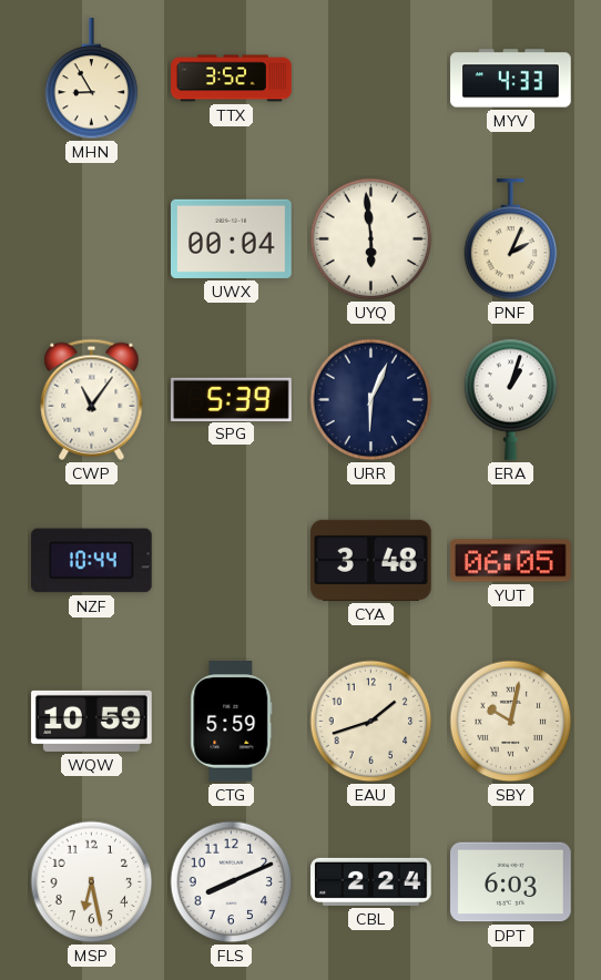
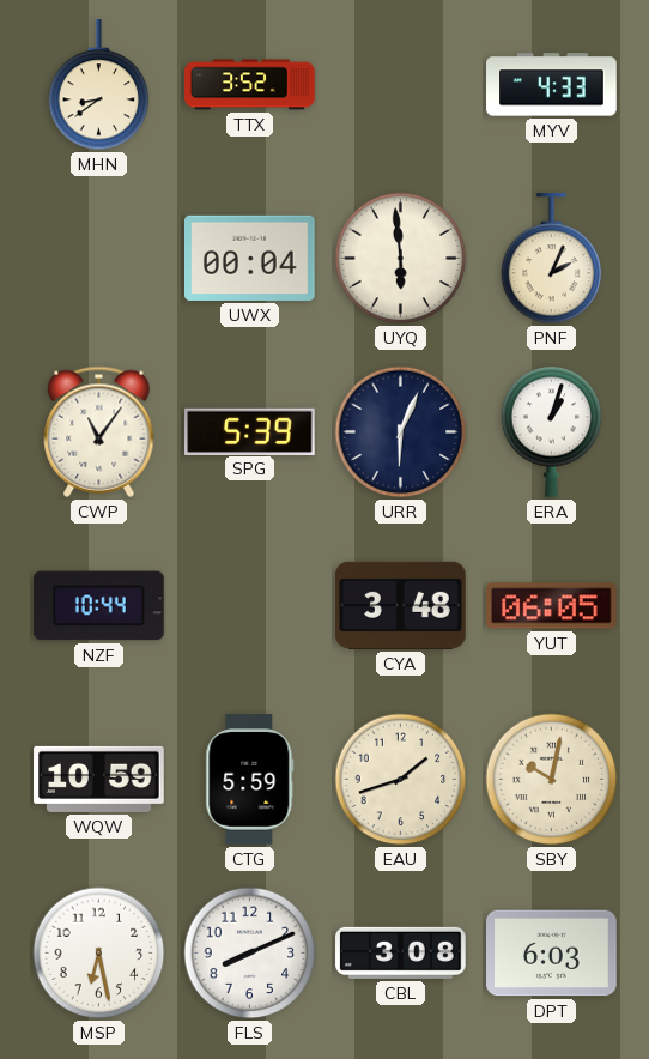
MHN: 8:55 -> 8:39 (99, 85)
CBL: 2:24 -> 3:08 (401, 952)
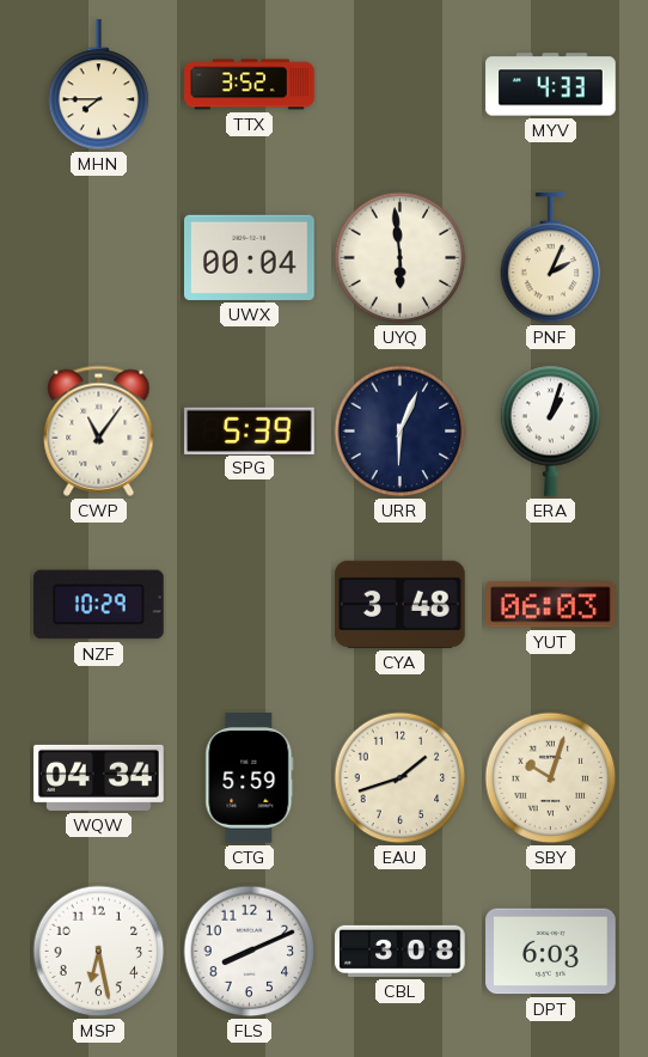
MHN: 8:39 -> 7:45 (99, 85)
NZF: 10:44 -> 10:29 (99, 605)
YUT: 06:05 -> 06:03 (551, 605)
WQW: 10:59 -> 04:34 (99, 777)
SBY: 10:02 -> 10:03 (551, 778)
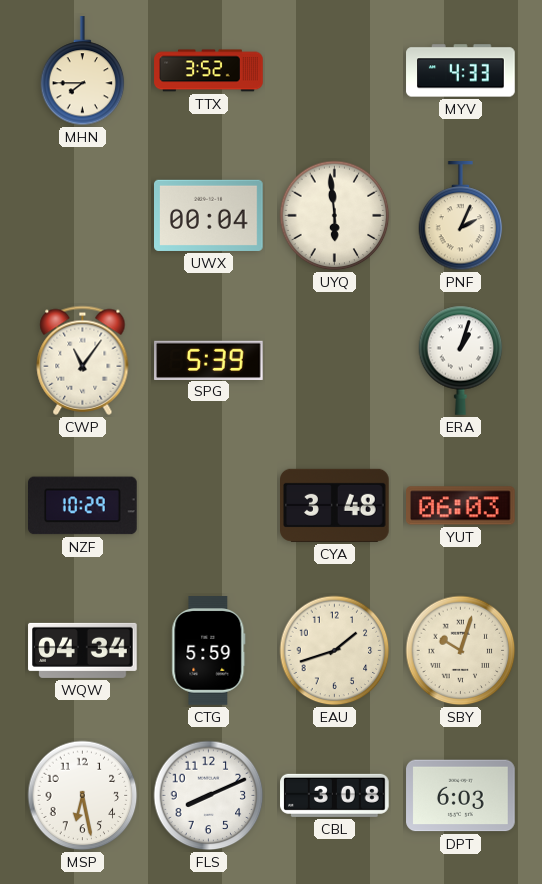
URR: 6:04 -> none (401, 432)
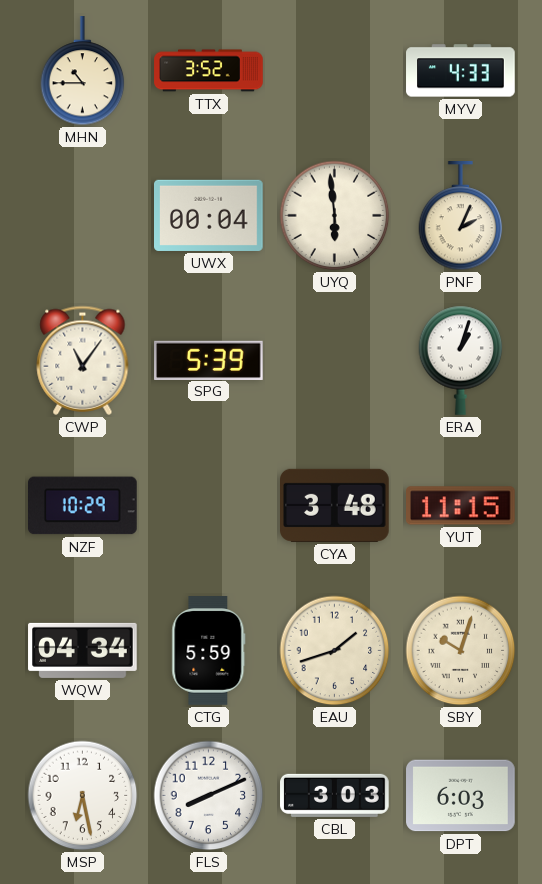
MHN: 7:45 -> 10:45 (83, 71)
YUT: 06:03 -> 11:15 (461, 506)
CBL: 3:08 -> 3:03 (335, 795)
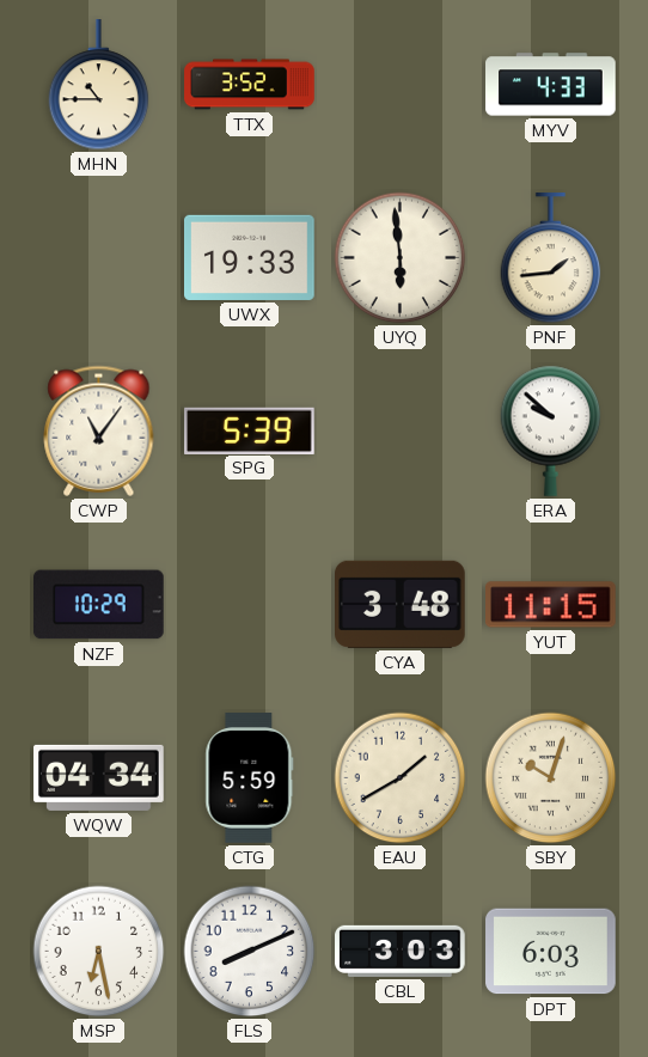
UWX: 00:04 -> 19:33 (250, 257)
PNF: 2:04 -> 1:44 (551, 258)
ERA: 1:03 -> 9:52 (551, 430)
EAU: 1:42 -> 1:40 (401, 778)
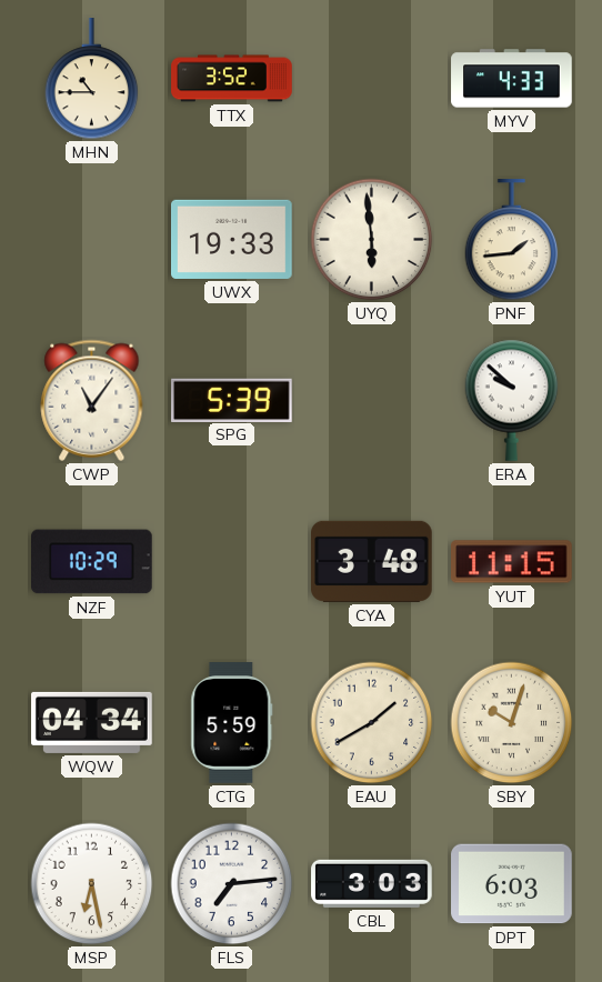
FLS: 8:11 -> 7:14 (232, 884)
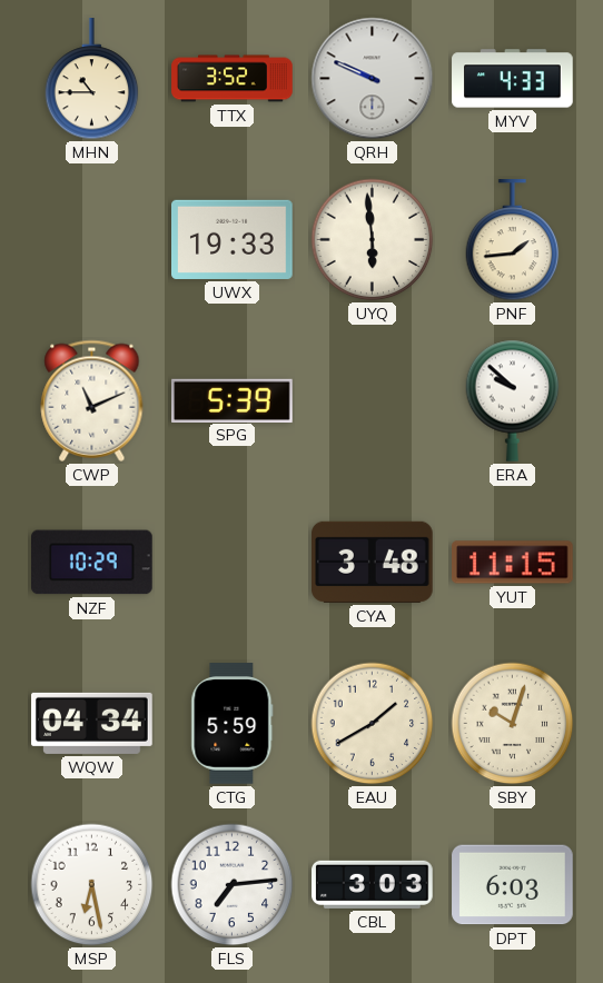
QRH: none -> 9:49 (373, 79)
CWP: 11:06 -> 11:11 (92, 400)
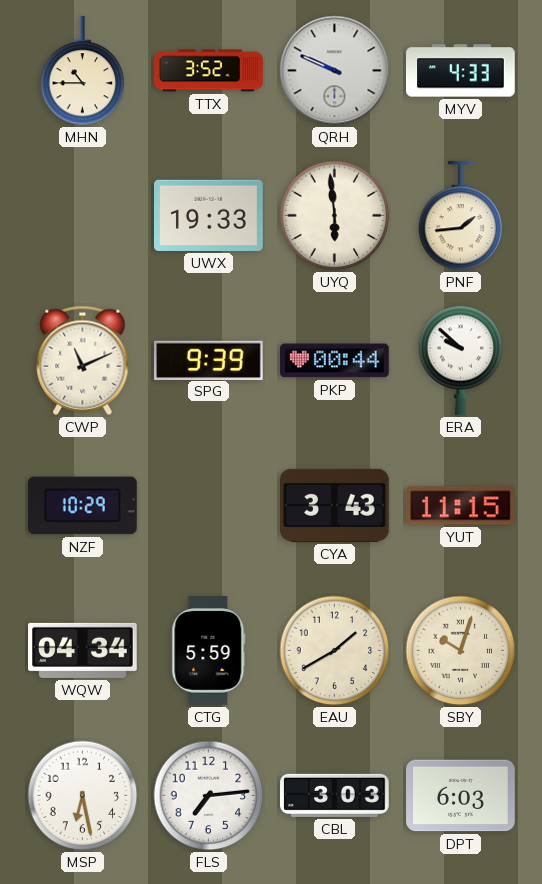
SPG: 5:39 -> 9:39 (209, 360)
PKP: none -> 00:44 (335, 361)
CYA: 3:48 -> 3:43 (335, 505)
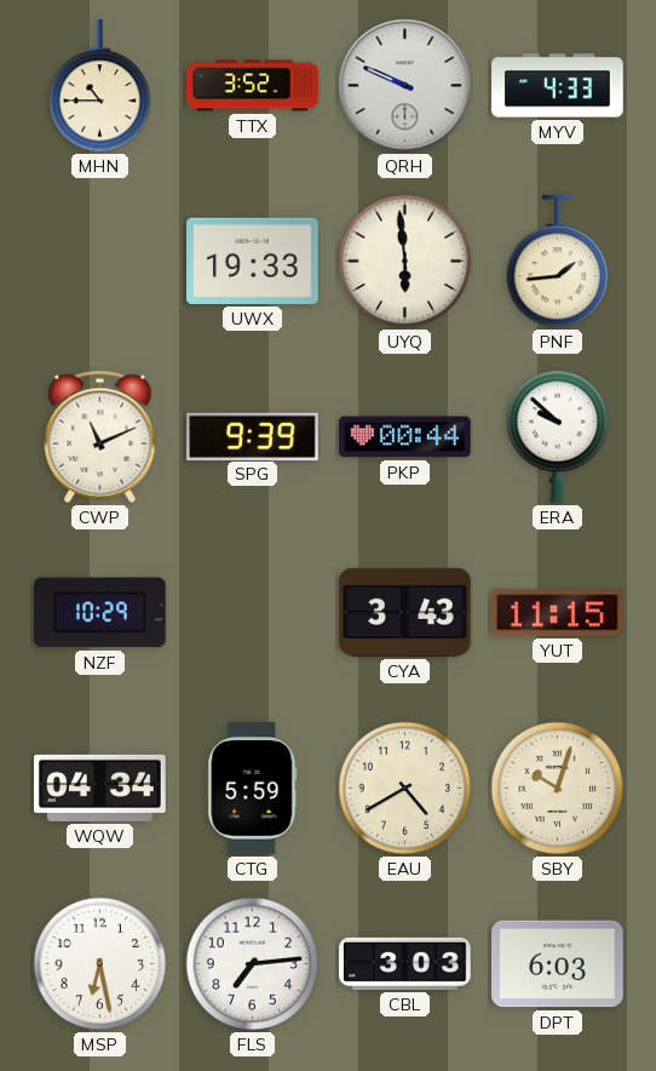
EAU: 1:40 -> 4:40 (405, 789)
